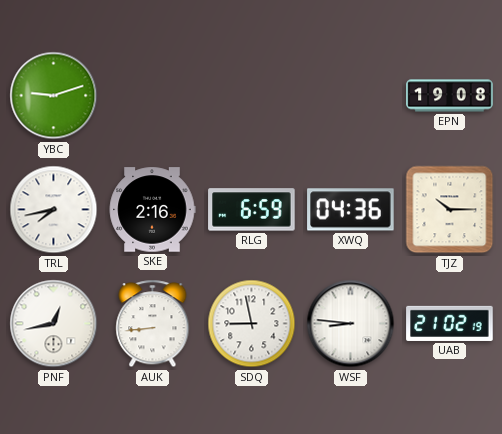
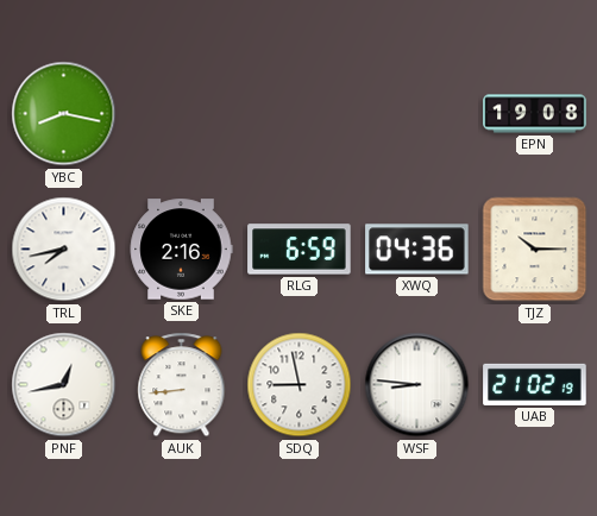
YBC: 9:12 -> 8:17 (64, 114)
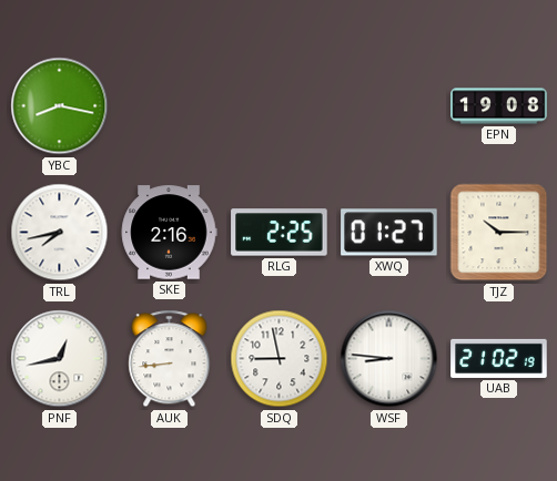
RLG: 6:59 -> 2:25 (280, 233)
XWQ: 04:36 -> 01:27 (389, 233)
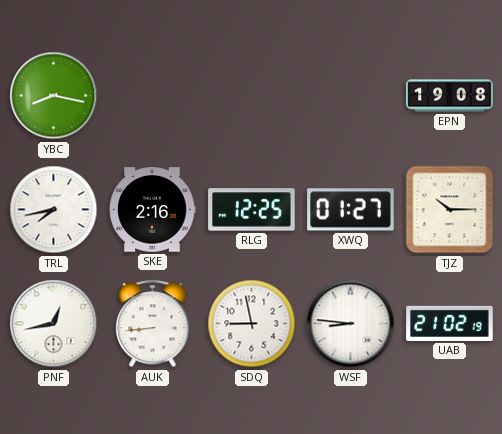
RLG: 2:25 -> 12:25 (252, 210)
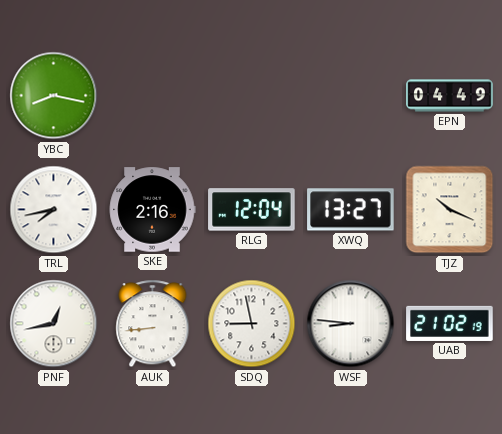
EPN: 19:08 -> 04:49 (450, 96)
RLG: 12:25 -> 12:04 (252, 210)
XWQ: 01:27 -> 13:27 (351, 210)
TJZ: 10:15 -> 10:19 (450, 210)
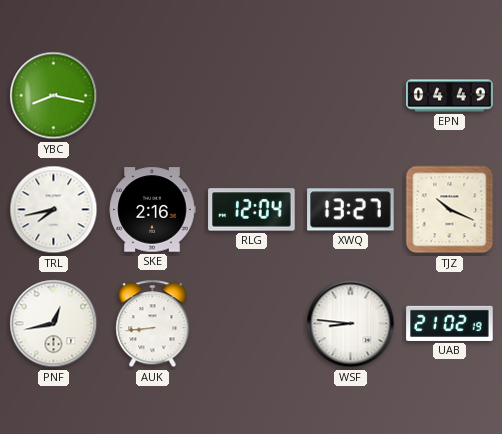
SDQ: 8:58 -> none (252, 324)
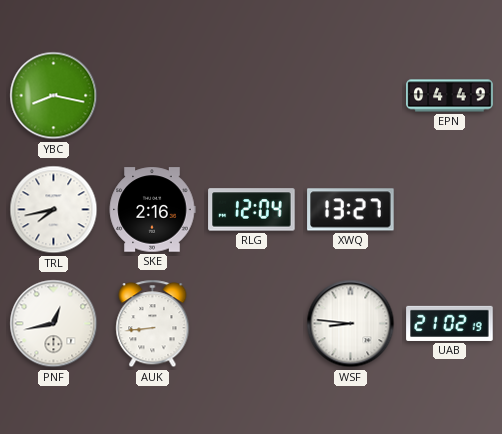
TJZ: 10:19 -> none (450, 210)
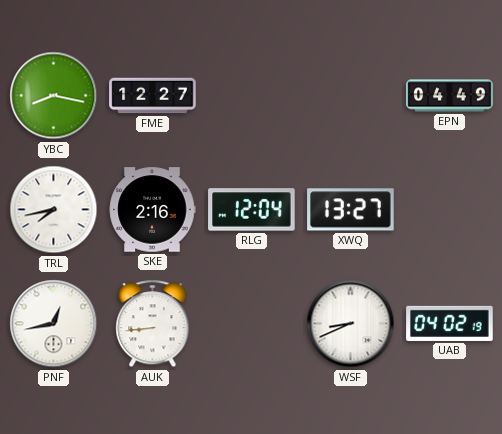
FME: none -> 12:27 (153, 96)
WSF: 8:46 -> 8:41 (351, 324)
UAB: 21:02 -> 04:02 (450, 323)
